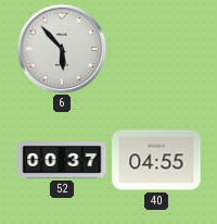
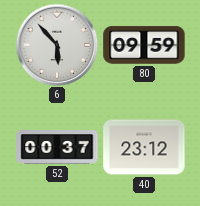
80: none -> 09:59 (144, 45)
40: 04:55 -> 23:12 (144, 147)
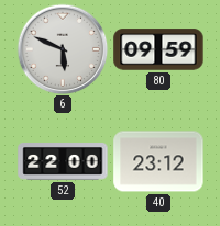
6: 5:53 -> 5:49 (63, 49)
52: 00:37 -> 22:00 (63, 162)
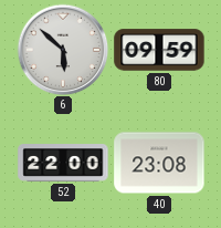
6: 5:49 -> 5:52 (63, 50)
40: 23:12 -> 23:08 (159, 163)
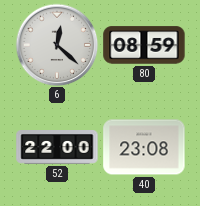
6: 5:52 -> 12:22 (57, 45)
80: 09:59 -> 08:59 (144, 45)
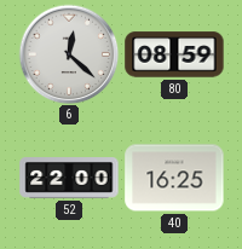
40: 23:08 -> 16:25 (174, 178)
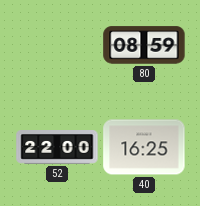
6: 12:22 -> none (69, 54)
